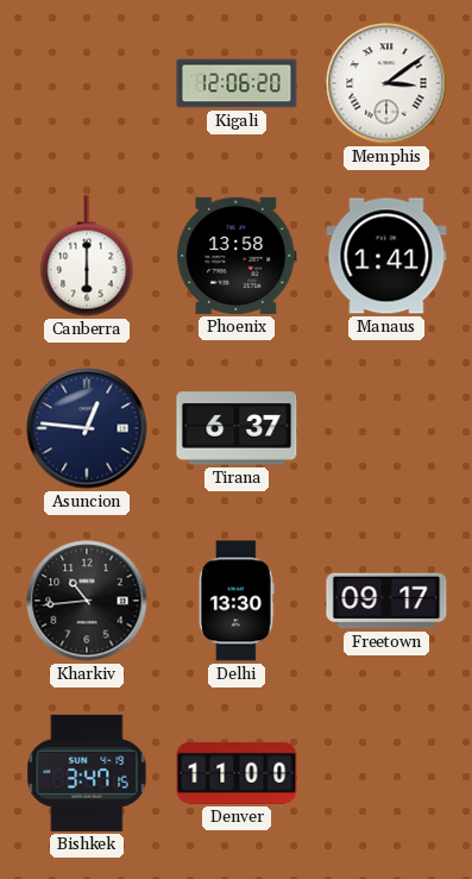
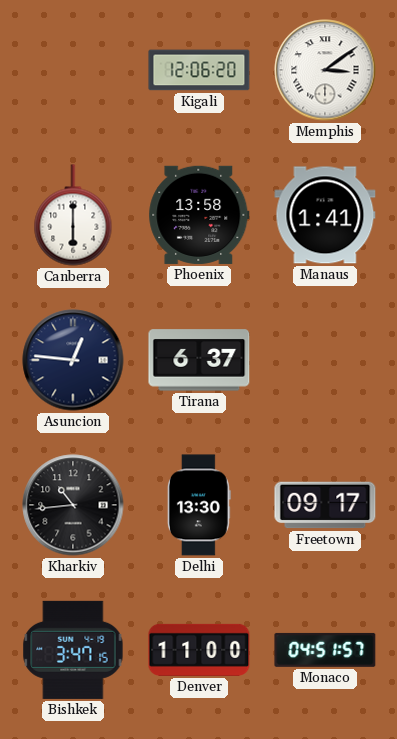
Monaco: none -> 04:51 (325, 650)
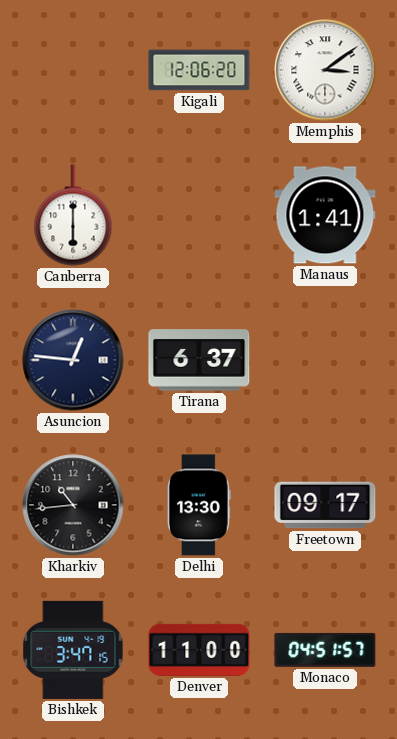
Phoenix: 13:58 -> none (199, 215)
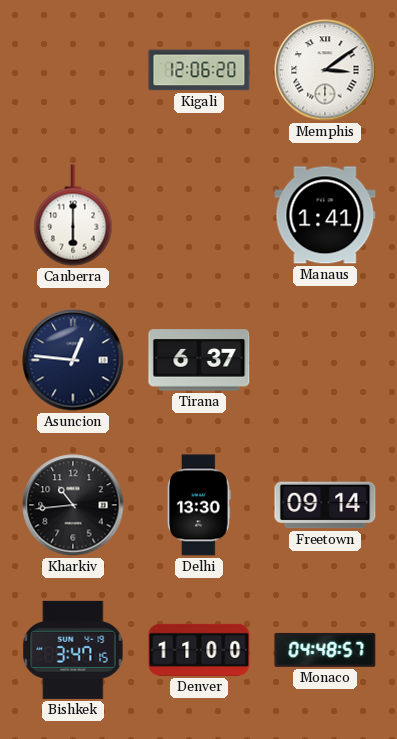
Freetown: 09:17 -> 09:14 (325, 505)
Monaco: 04:51 -> 04:48 (325, 650)
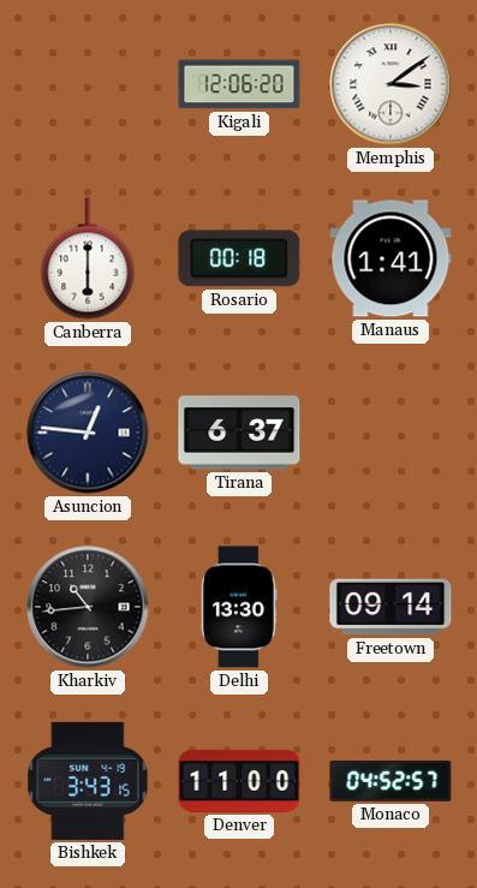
Rosario: none -> 00:18 (239, 258)
Bishkek: 3:47 -> 3:43 (88, 781)
Monaco: 04:48 -> 04:52 (390, 781)
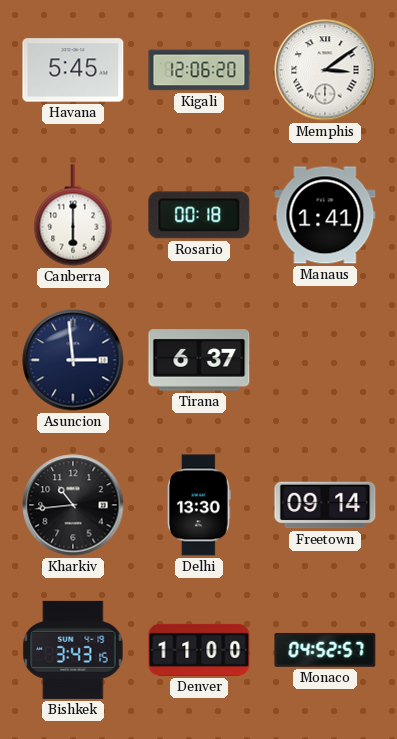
Havana: none -> 5:45 (73, 70)
Asuncion: 12:46 -> 2:59 (73, 360)
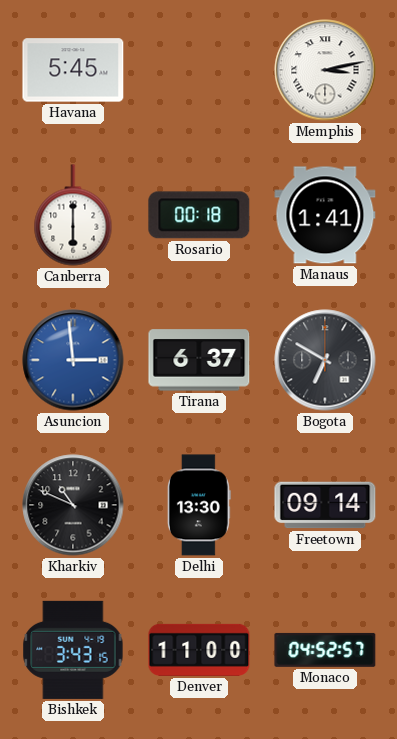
Kigali: 12:06 -> none (199, 70)
Memphis: 3:09 -> 3:13 (325, 70)
Asuncion dial: navy -> blue (73, 360)
Bogota: none -> 6:50 (325, 360)
Kharkiv: 10:44 -> 10:49 (73, 505)
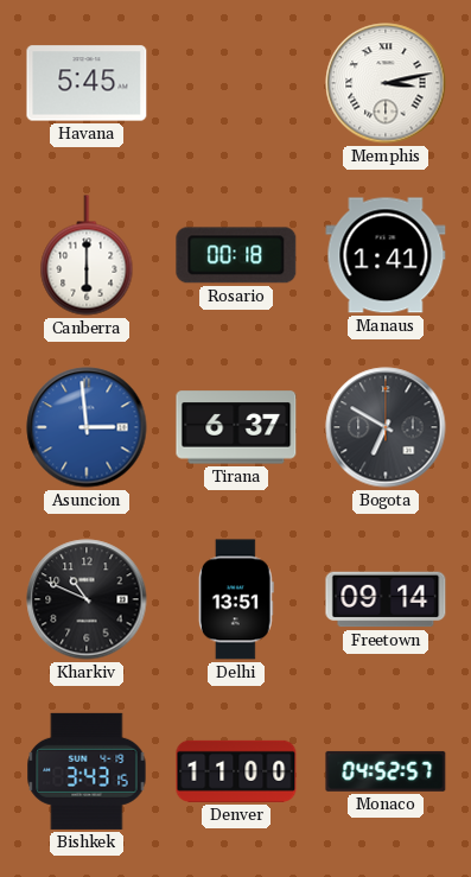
Delhi: 13:30 -> 13:51 (236, 599)
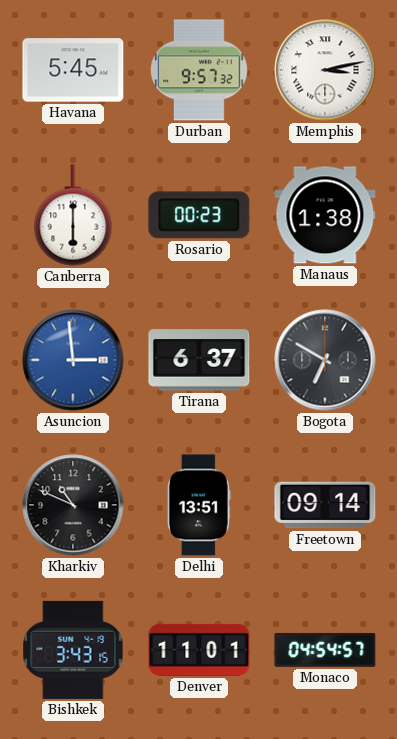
Durban: none -> 9:57 (199, 70)
Rosario: 00:18 -> 00:23 (199, 215)
Manaus: 1:41 -> 1:38 (325, 215)
Denver: 11:00 -> 11:01 (199, 650)
Monaco: 04:52 -> 04:54 (325, 650)
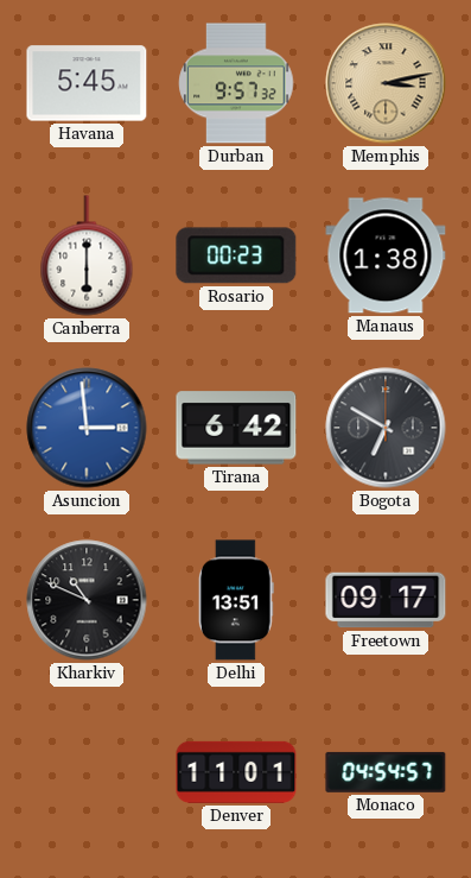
Memphis dial: white -> champagne (386, 83)
Tirana: 6:37 -> 6:42 (236, 428)
Freetown: 09:14 -> 09:17 (386, 600)
Bishkek: 3:43 -> none (73, 650)
